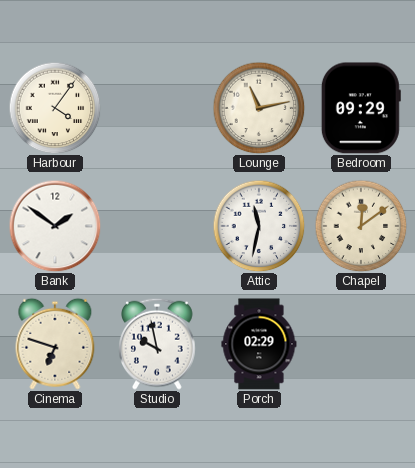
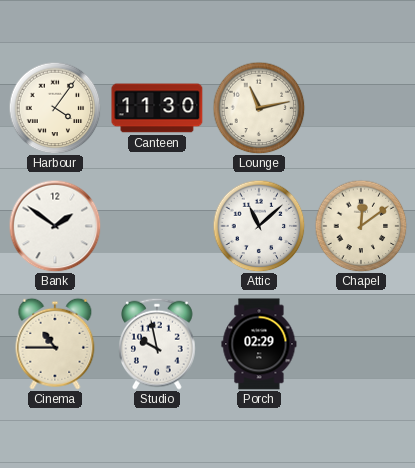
Canteen: none -> 11:30 (157, 108)
Bedroom: 09:29 -> none (361, 108)
Attic: 11:32 -> 11:08 (259, 226)
Cinema: 6:48 -> 10:45 (55, 344)
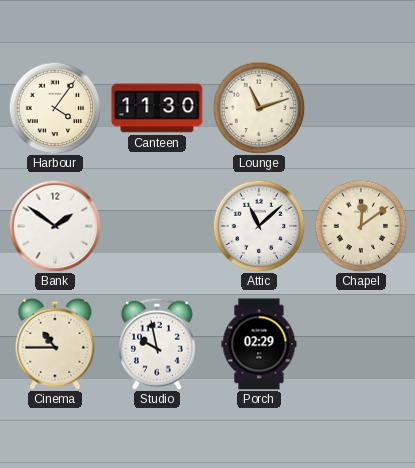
Lounge: 11:13 -> 11:12 (259, 108)
